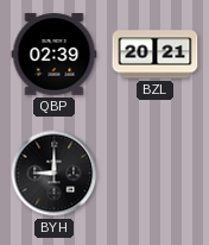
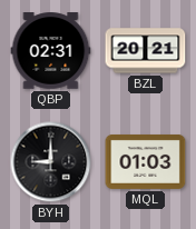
QBP: 02:39 -> 02:31 (51, 51)
MQL: none -> 01:03 (146, 161)
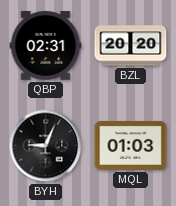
BZL: 20:21 -> 20:20 (131, 46)
BYH: 9:00 -> 9:04 (46, 146)
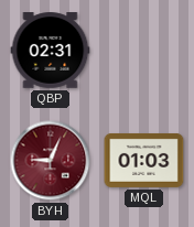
BZL: 20:20 -> none (131, 46)
BYH dial: black -> burgundy (51, 161)
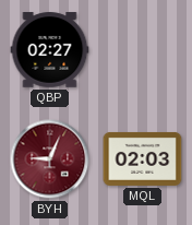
QBP: 02:31 -> 02:27 (50, 50)
MQL: 01:03 -> 02:03 (143, 158)
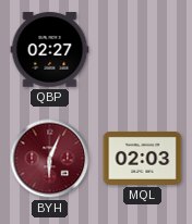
BYH: 9:04 -> 6:04 (50, 159)
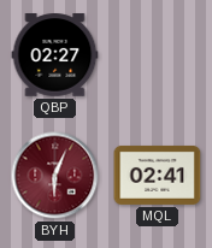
MQL: 02:03 -> 02:41 (158, 175)
